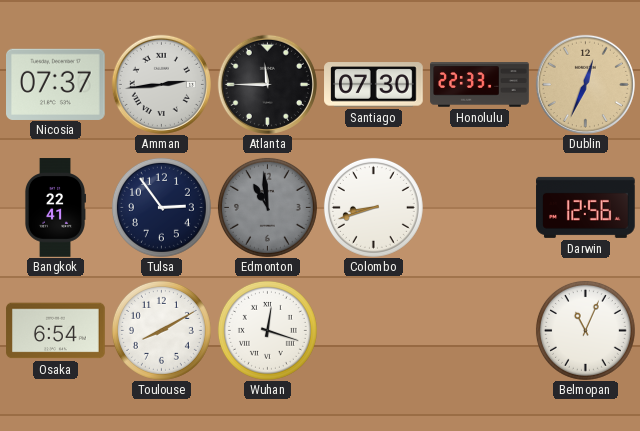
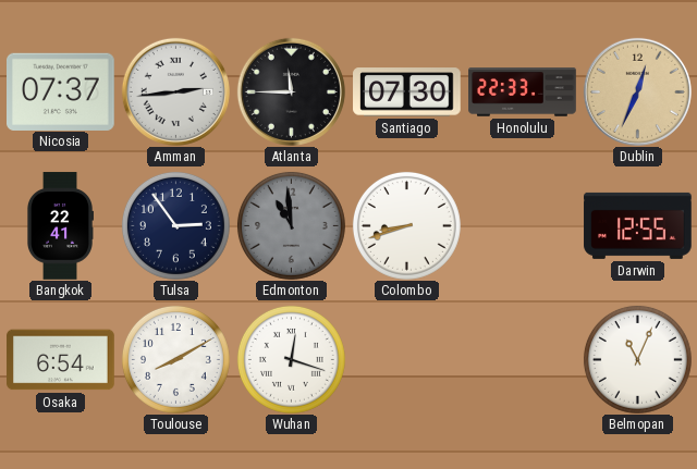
Darwin: 12:56 -> 12:55 (638, 225)
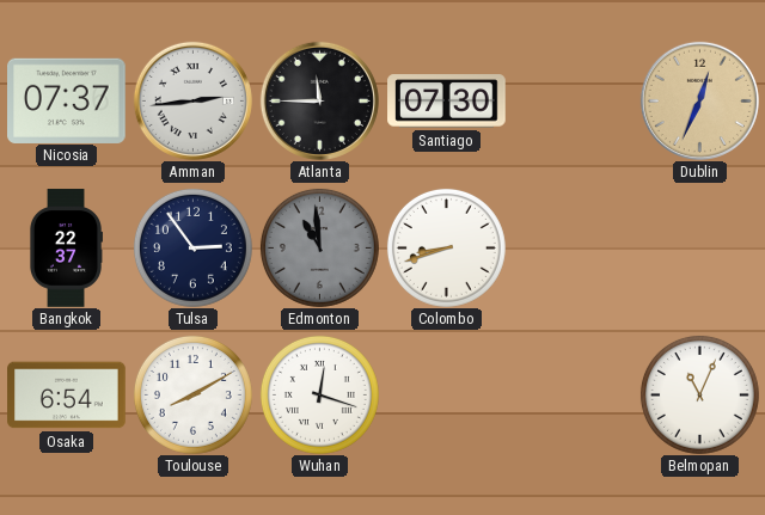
Honolulu: 22:33 -> none (523, 92)
Bangkok: 22:41 -> 22:37 (66, 249)
Darwin: 12:55 -> none (638, 225)
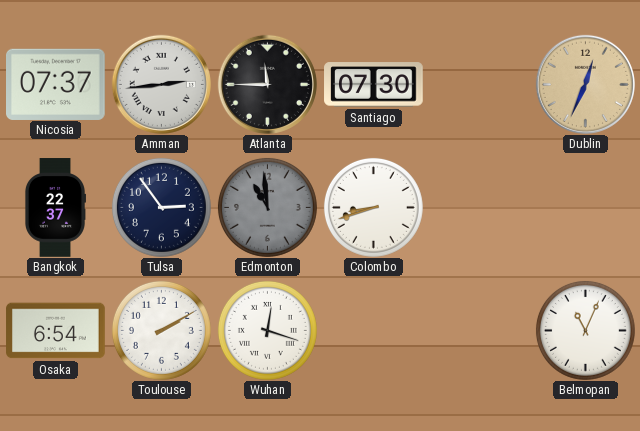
Toulouse: 8:10 -> 2:10 (161, 330)
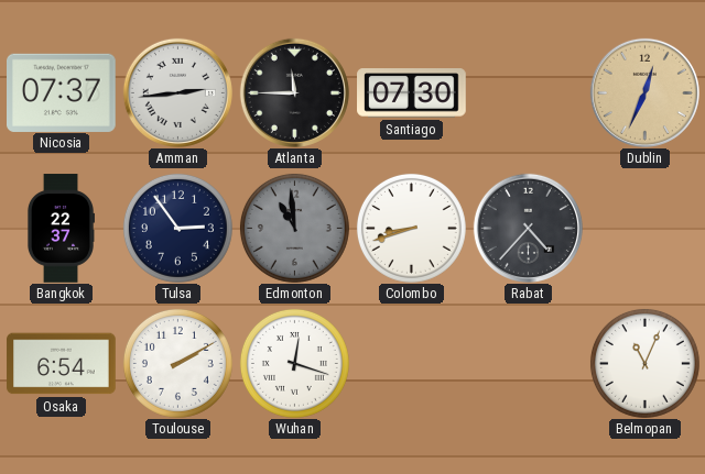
Rabat: none -> 4:37 (528, 228)
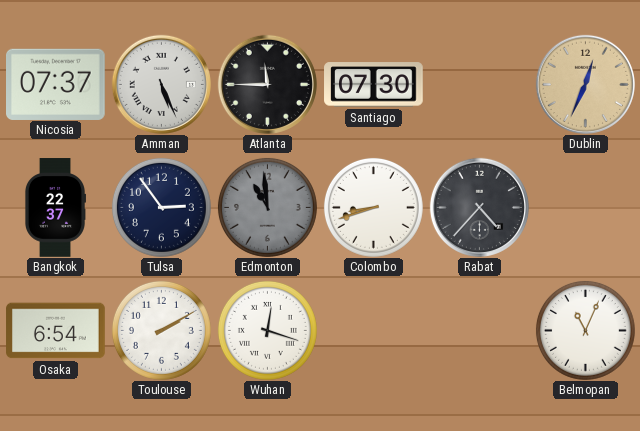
Amman: 2:44 -> 5:26 (161, 84)
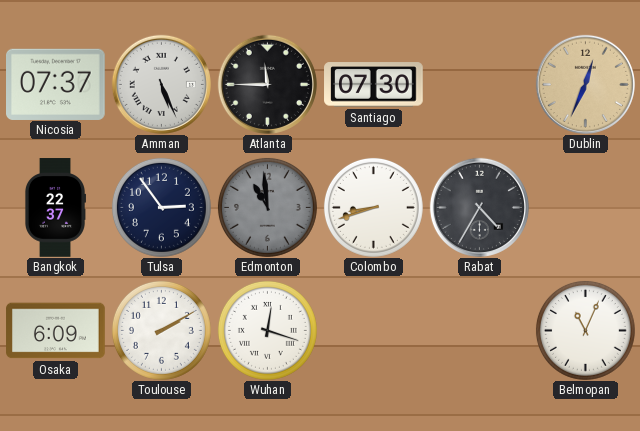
Rabat: 4:37 -> 4:35 (479, 207)
Osaka: 6:54 -> 6:09 (56, 331)
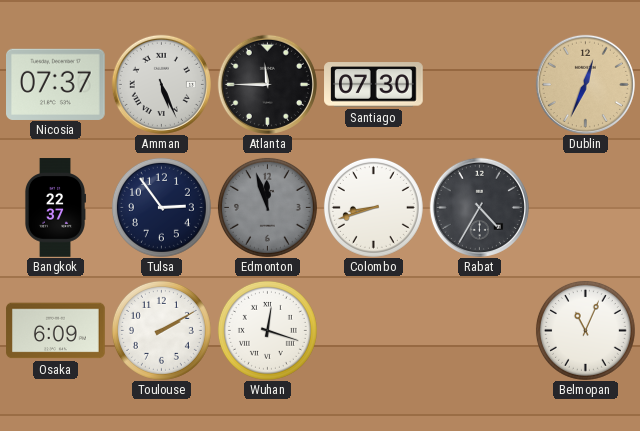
Edmonton: 10:59 -> 11:57 (267, 207)
